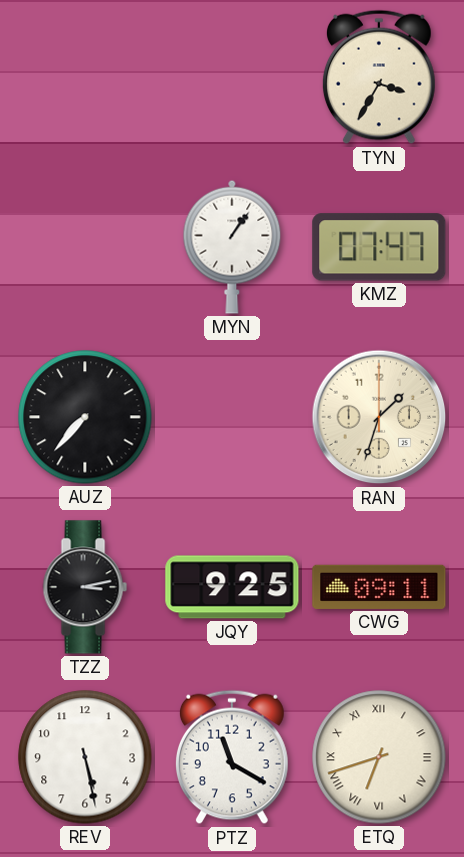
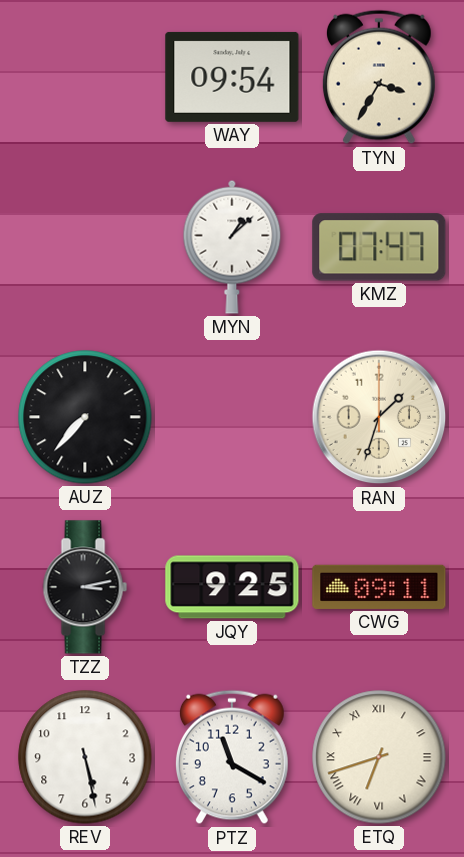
WAY: none -> 09:54 (232, 77)
MYN: 1:06 -> 1:08 (232, 247)
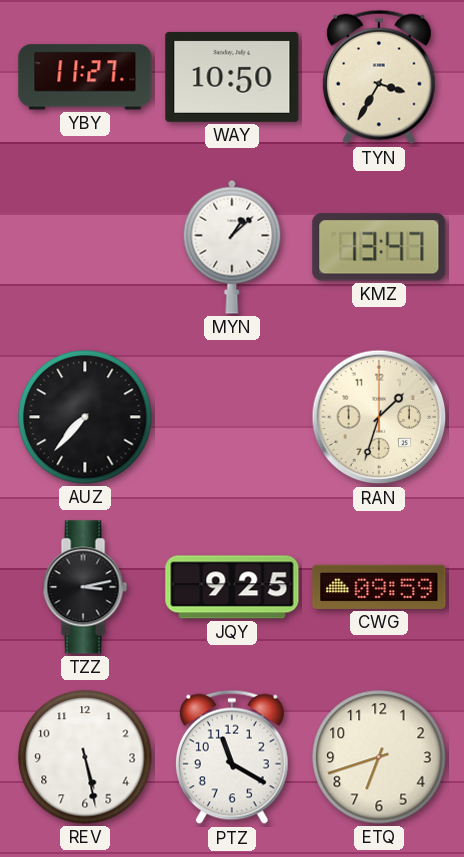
YBY: none -> 11:27 (85, 77)
WAY: 09:54 -> 10:50 (232, 77)
KMZ: 07:47 -> 13:47 (379, 247)
CWG: 09:11 -> 09:59 (379, 587)
ETQ numerals: Roman -> Arabic (379, 757)
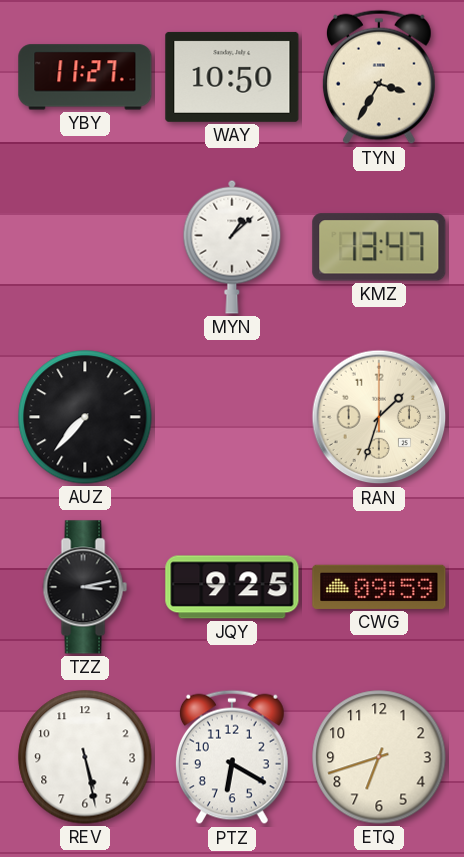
PTZ: 11:20 -> 6:20 (232, 757)
